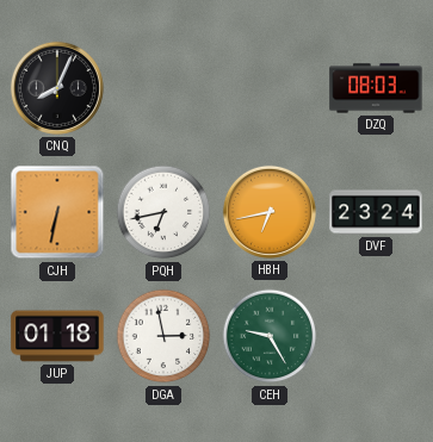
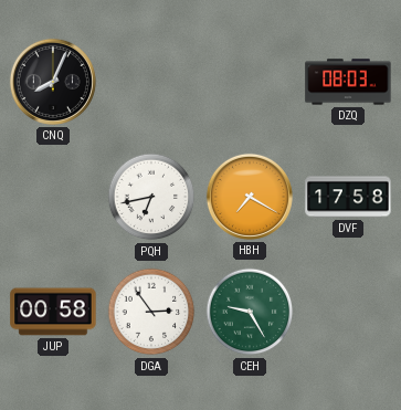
CJH: 6:32 -> none (57, 212)
HBH: 6:43 -> 7:20 (250, 197)
DVF: 23:24 -> 17:58 (348, 197)
JUP: 01:18 -> 00:58 (53, 312)
DGA: 2:58 -> 2:54 (151, 312)
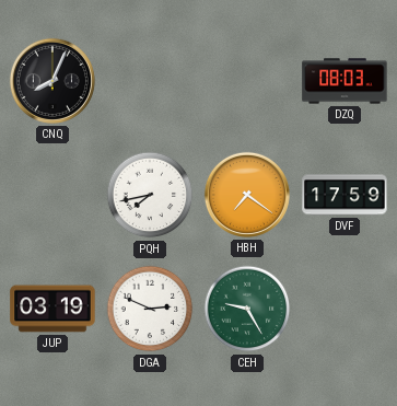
PQH: 6:43 -> 7:43 (150, 195)
HBH: 7:20 -> 7:21 (247, 195)
DVF: 17:58 -> 17:59 (345, 195)
JUP: 00:58 -> 03:19 (52, 309)
DGA: 2:54 -> 2:49 (150, 309)
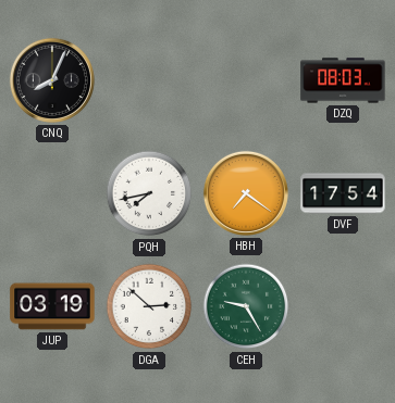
DVF: 17:59 -> 17:54 (343, 193)
DGA: 2:49 -> 2:52 (149, 306)
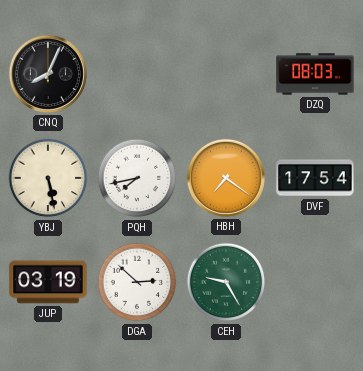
YBJ: none -> 5:28 (48, 178)
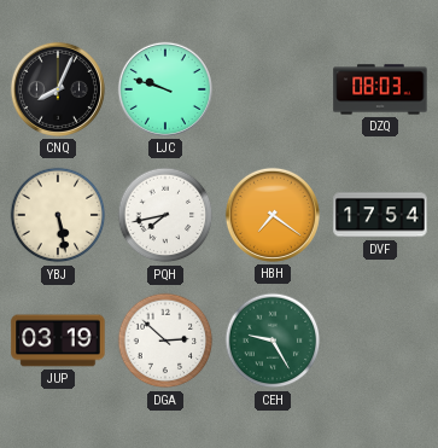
LJC: none -> 9:48 (165, 89)
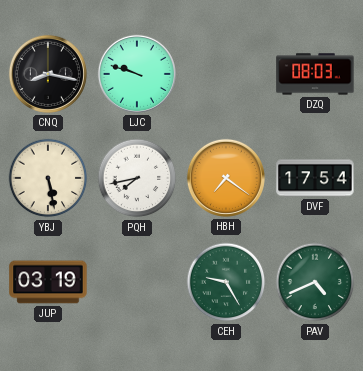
CNQ: 8:04 -> 8:17 (48, 74)
DGA: 2:52 -> none (165, 341)
PAV: none -> 4:41 (315, 282)
